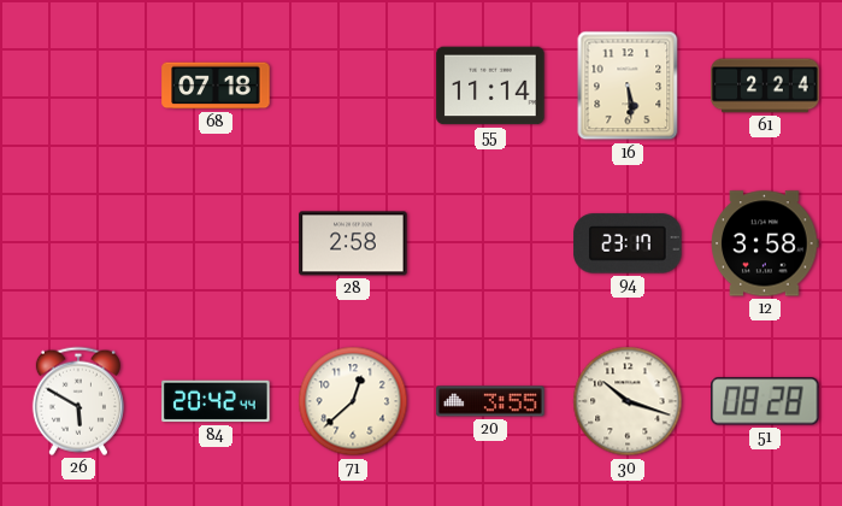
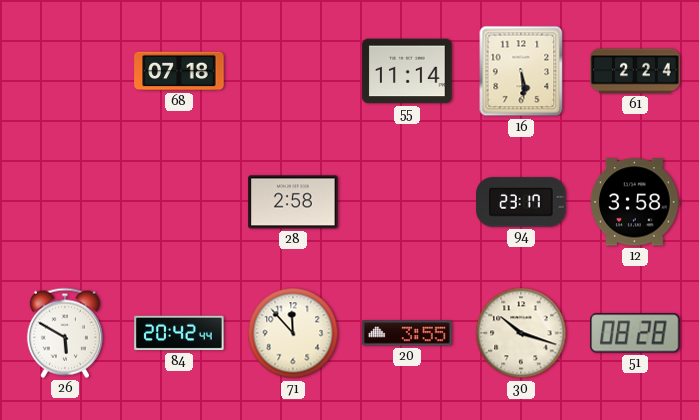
71: 12:38 -> 11:53 (293, 333)
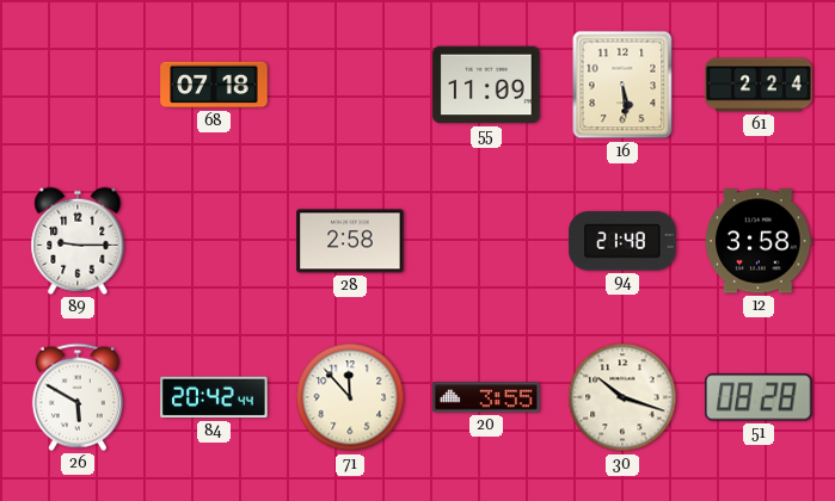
55: 11:14 -> 11:09 (486, 85)
89: none -> 9:15 (78, 241)
94: 23:17 -> 21:48 (622, 241)
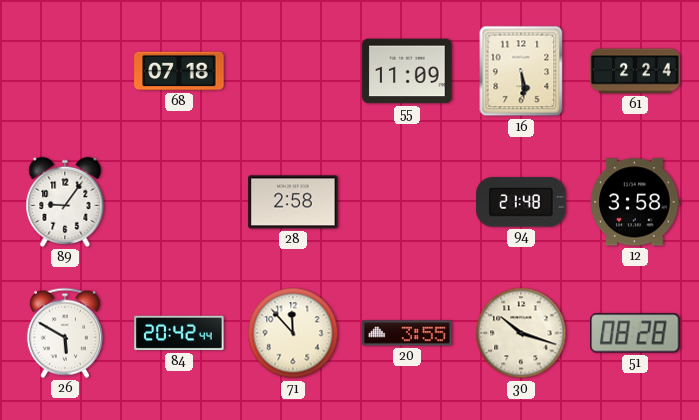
89: 9:15 -> 9:06 (65, 202)
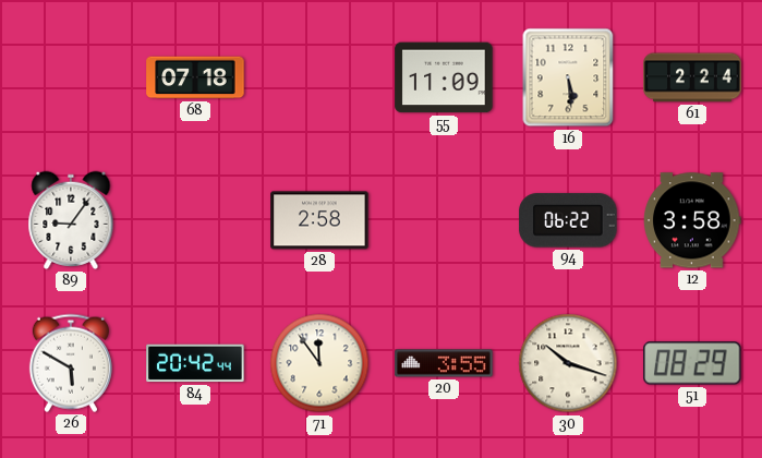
94: 21:48 -> 06:22 (568, 220)
71: 11:53 -> 11:54 (319, 363)
51: 08:28 -> 08:29 (692, 363)
